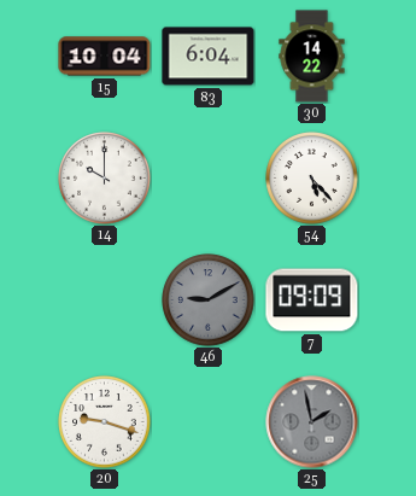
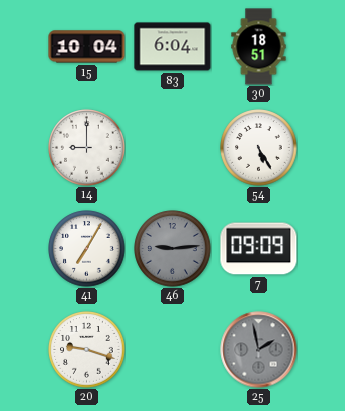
30: 14:22 -> 18:51 (259, 47)
14: 10:00 -> 9:00 (87, 148)
54: 5:23 -> 5:25 (259, 148)
41: none -> 7:05 (87, 249)
46: 9:10 -> 9:14 (173, 249)
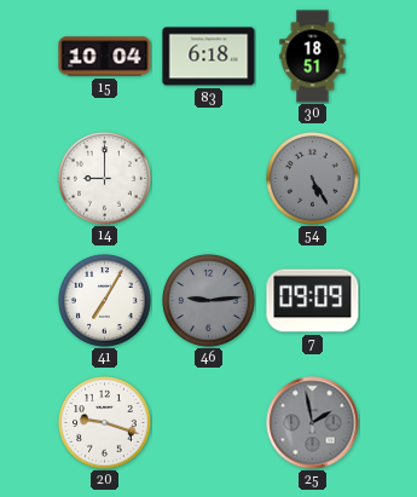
83: 6:04 -> 6:18 (209, 57)
54 dial: white -> grey (313, 179)
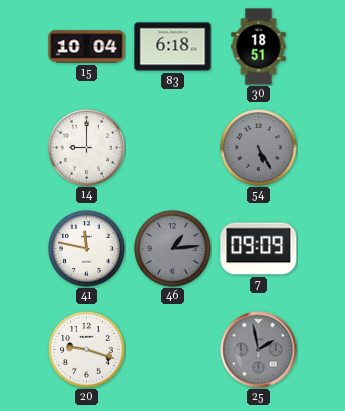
41: 7:05 -> 11:47 (87, 249)
46: 9:14 -> 1:14 (173, 249)
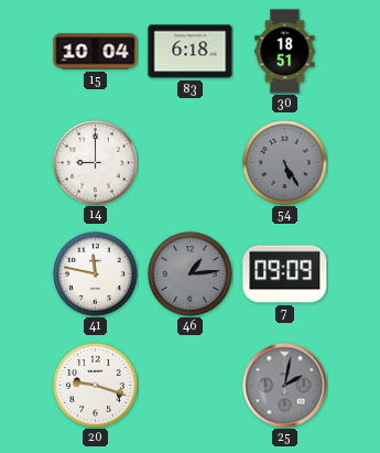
25: 1:58 -> 2:02 (285, 386)
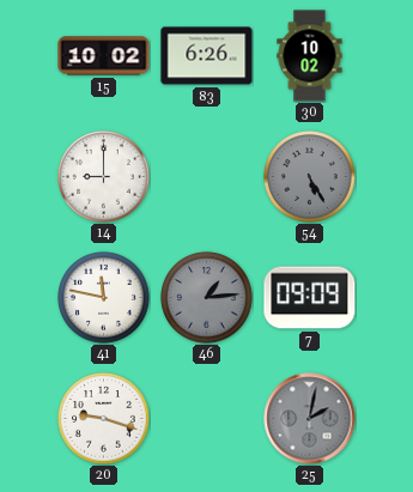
15: 10:04 -> 10:02 (104, 56)
83: 6:18 -> 6:26 (207, 56)
30: 18:51 -> 10:02 (310, 56)
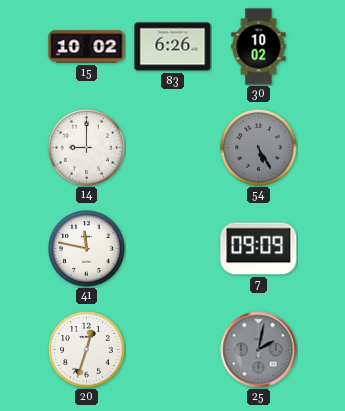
46: 1:14 -> none (207, 298)
20: 9:18 -> 12:33 (87, 350)
